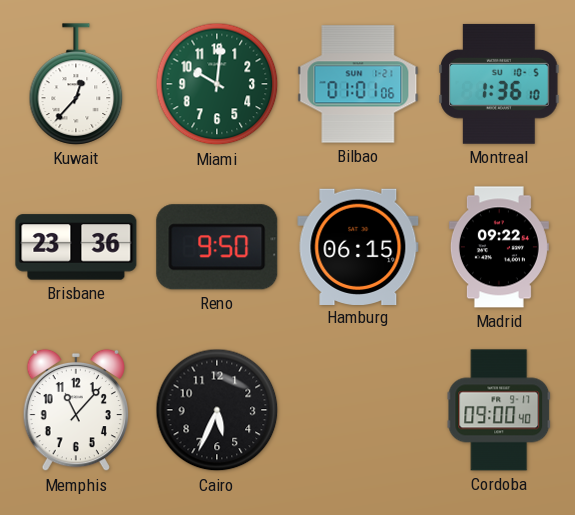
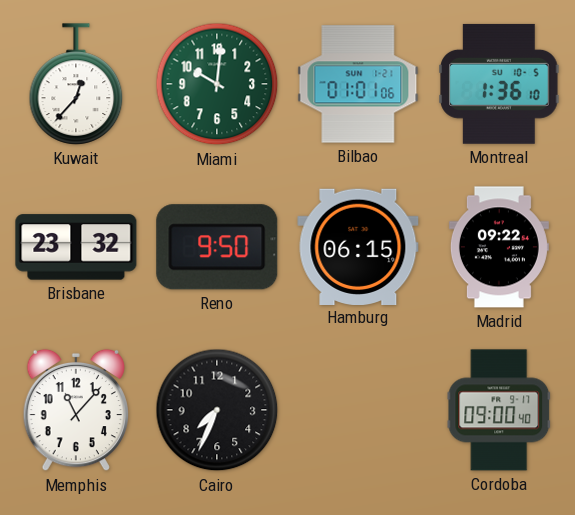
Brisbane: 23:36 -> 23:32 (76, 247)
Cairo: 5:34 -> 7:34 (217, 410)
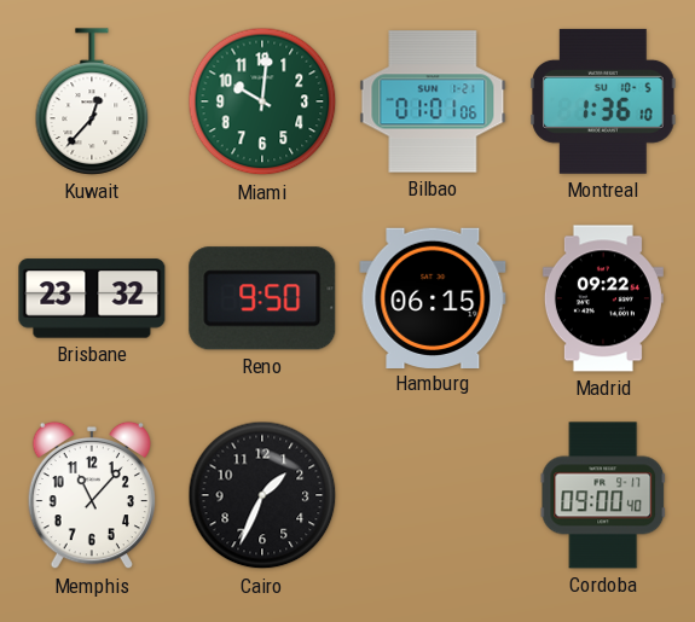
Cairo: 7:34 -> 1:34 (262, 495)
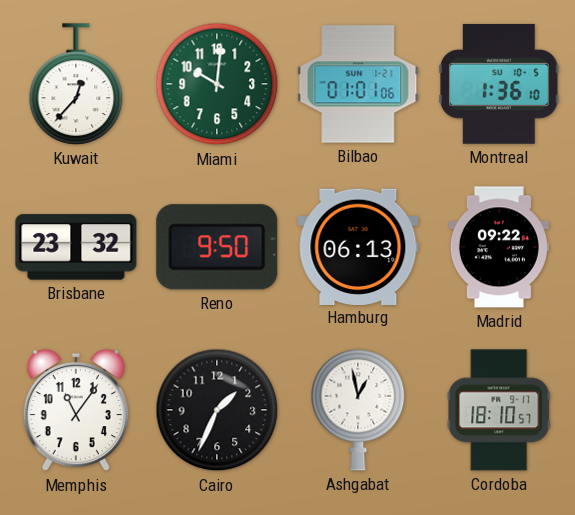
Hamburg: 06:15 -> 06:13 (358, 246)
Memphis: 11:07 -> 11:06 (75, 410)
Ashgabat: none -> 12:58 (358, 410)
Cordoba: 09:00 -> 18:10 (499, 410)
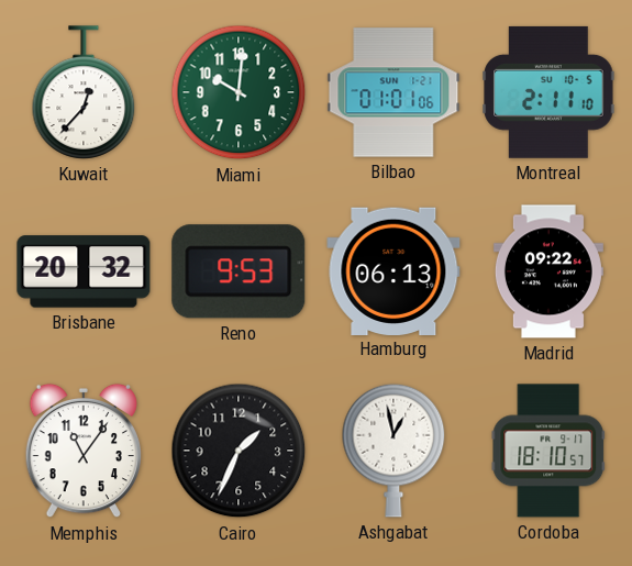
Montreal: 1:36 -> 2:11 (548, 92)
Brisbane: 23:32 -> 20:32 (84, 271)
Reno: 9:50 -> 9:53 (239, 271)
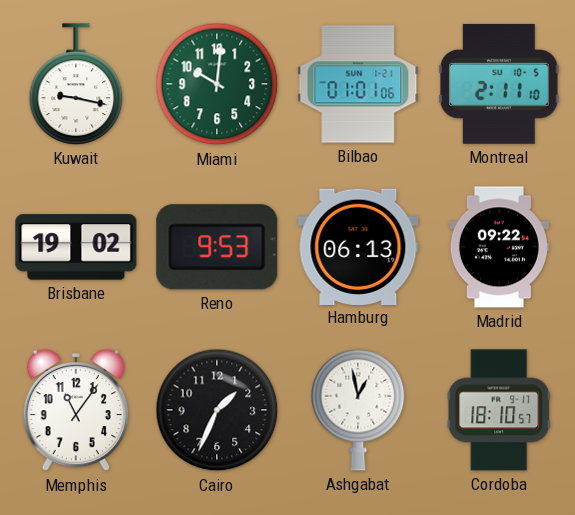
Kuwait: 12:37 -> 9:17 (76, 84)
Brisbane: 20:32 -> 19:02 (76, 247)
